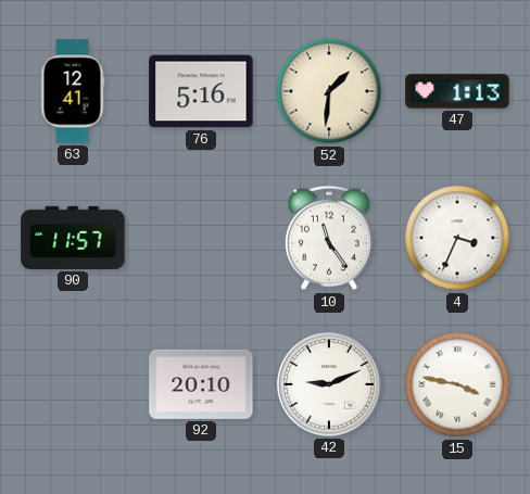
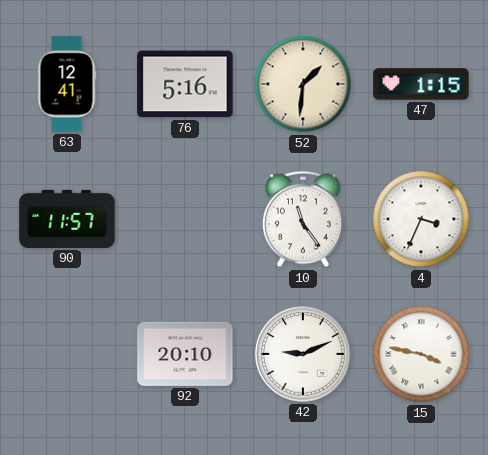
47: 1:13 -> 1:15 (421, 84)
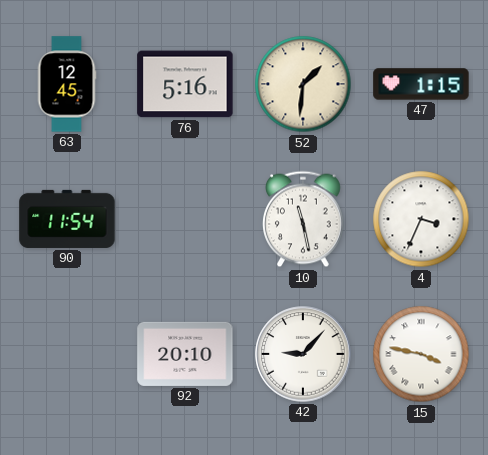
63: 12:41 -> 12:45 (67, 84)
90: 11:57 -> 11:54 (67, 219)
10: 11:24 -> 11:28 (304, 219)
42: 9:11 -> 9:07 (303, 354)
